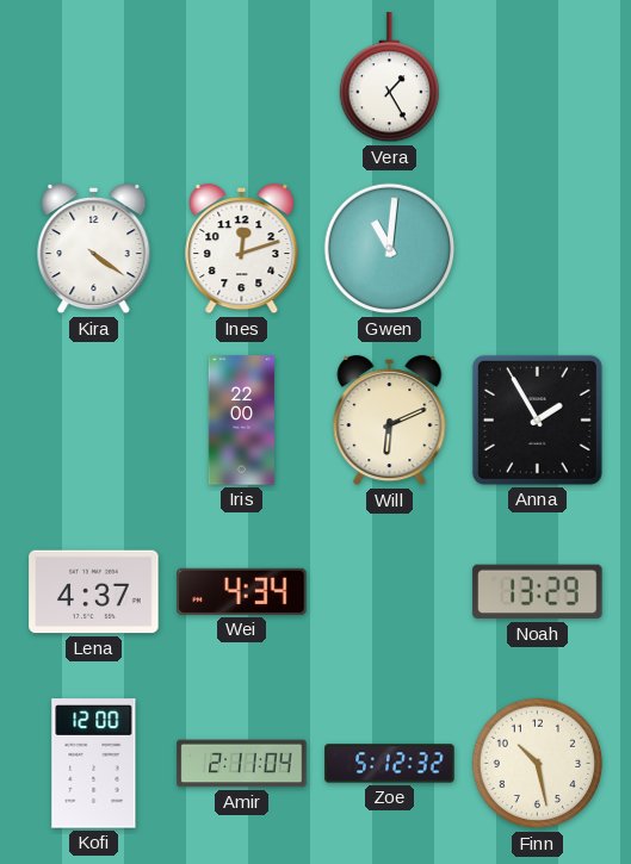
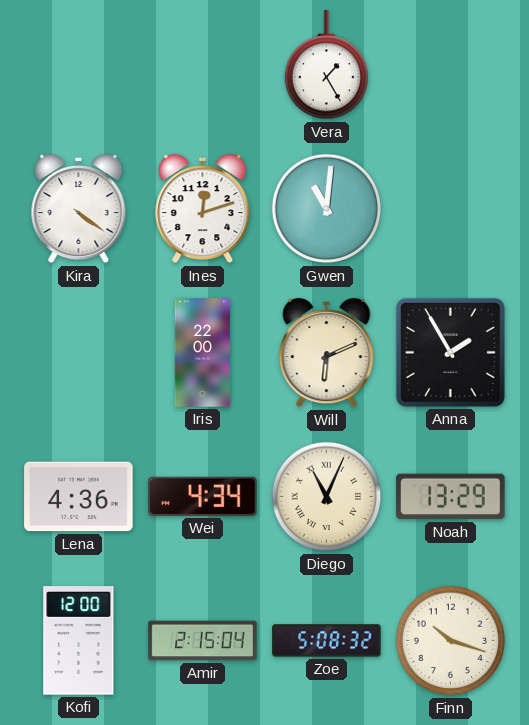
Lena: 4:37 -> 4:36 (79, 497)
Diego: none -> 11:04 (327, 497)
Amir: 2:11 -> 2:15 (203, 641)
Zoe: 5:12 -> 5:08 (327, 641)
Finn: 10:28 -> 10:18 (451, 641)
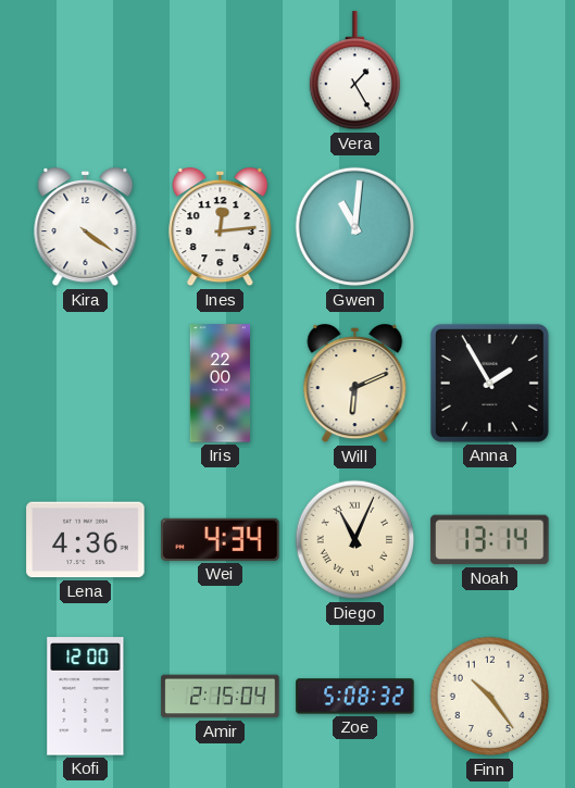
Ines: 12:12 -> 12:14 (221, 228)
Noah: 13:29 -> 13:14 (490, 540)
Finn: 10:18 -> 10:24 (490, 697)
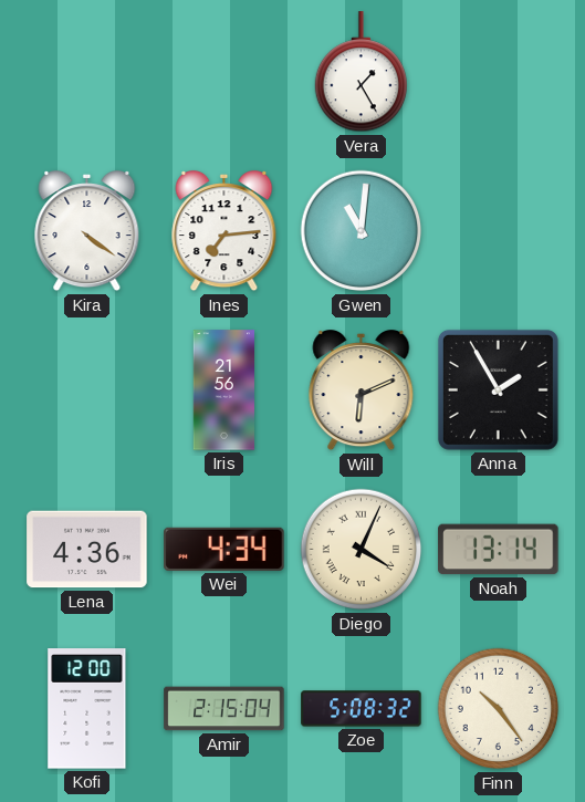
Ines: 12:14 -> 7:14 (224, 232)
Iris: 22:00 -> 21:56 (224, 390)
Diego: 11:04 -> 4:04 (362, 550)
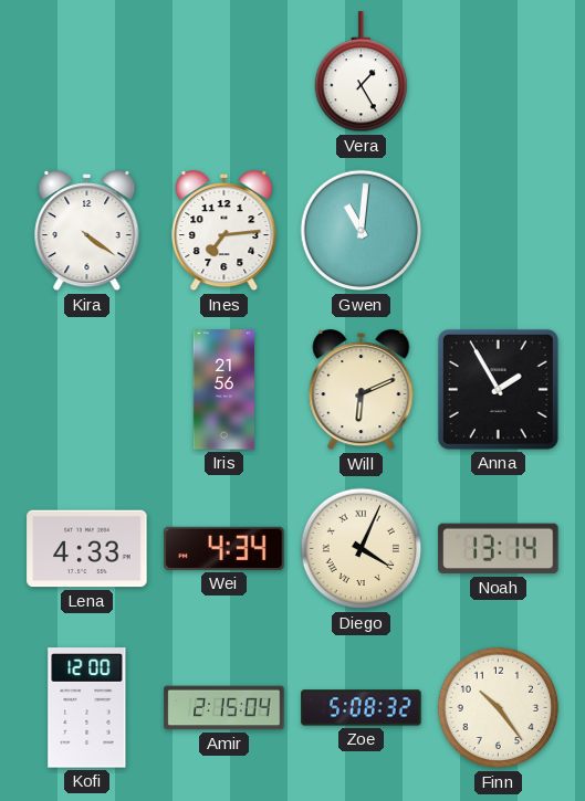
Lena: 4:36 -> 4:33 (87, 549)
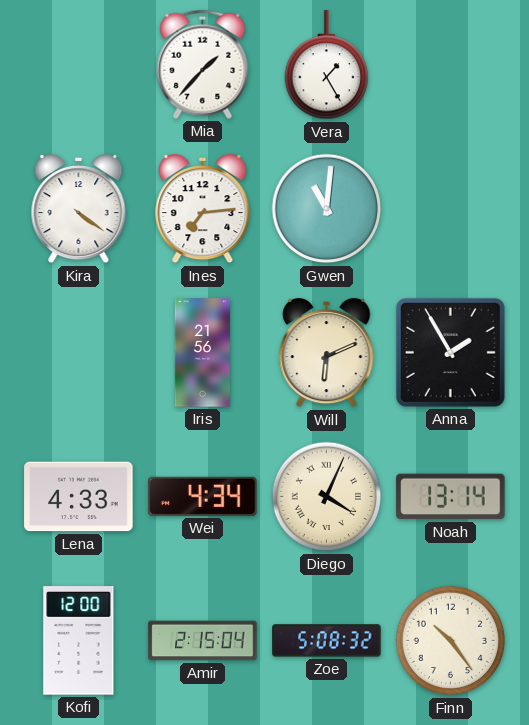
Mia: none -> 1:37 (203, 64)
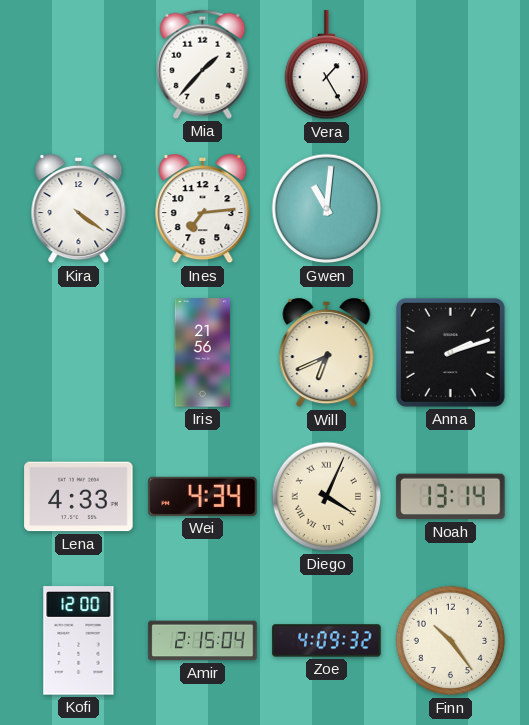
Will: 6:11 -> 6:41 (327, 354)
Anna: 1:55 -> 2:12 (450, 352)
Zoe: 5:08 -> 4:09 (327, 641)
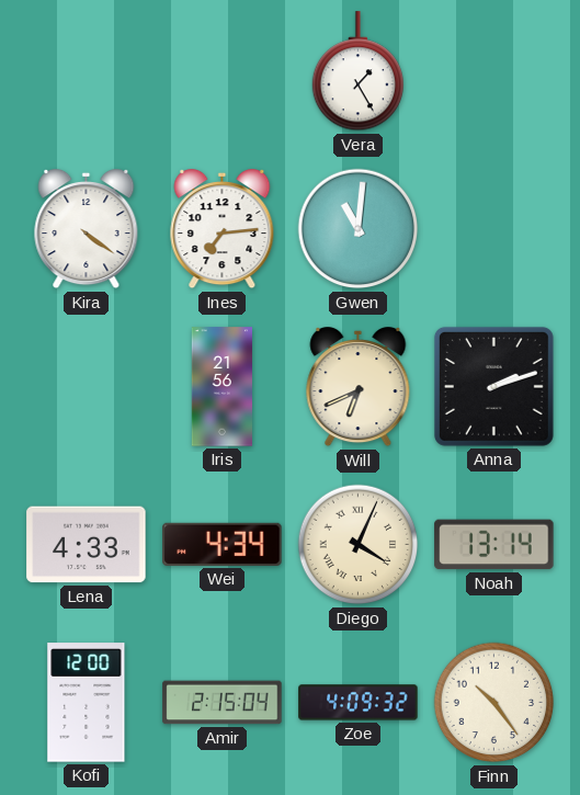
Mia: 1:37 -> none (203, 64)
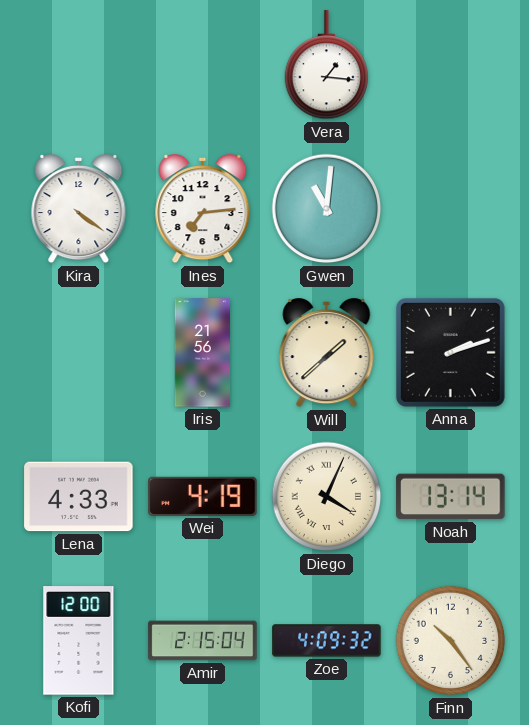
Vera: 1:25 -> 1:16 (326, 65)
Will: 6:41 -> 1:38 (327, 354)
Wei: 4:34 -> 4:19 (203, 496)
